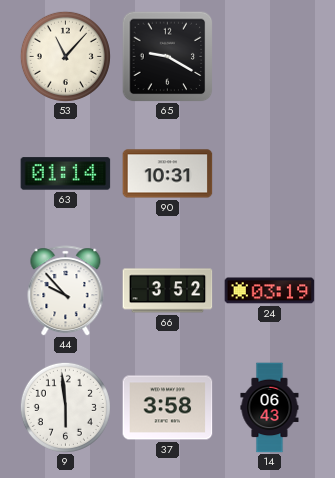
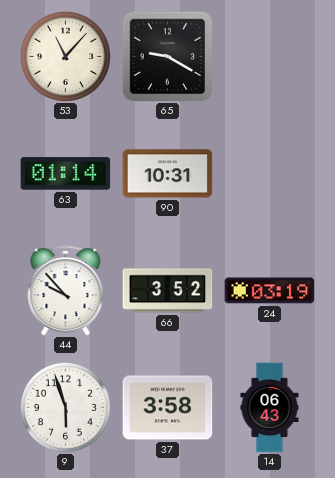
9: 5:59 -> 5:57 (65, 407)
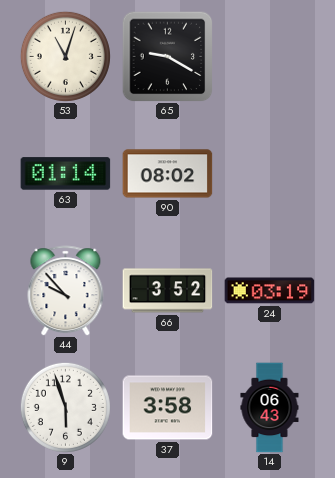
53: 11:07 -> 11:03 (65, 56)
90: 10:31 -> 08:02 (168, 174)
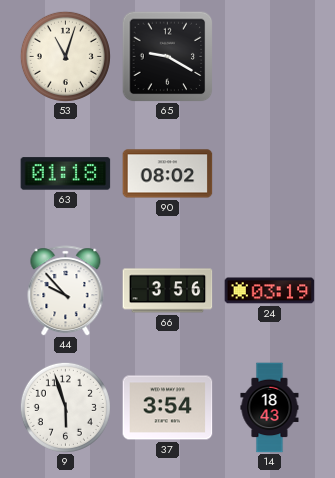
63: 01:14 -> 01:18 (66, 174)
66: 3:52 -> 3:56 (168, 291)
37: 3:58 -> 3:54 (168, 408)
14: 06:43 -> 18:43 (270, 408)
